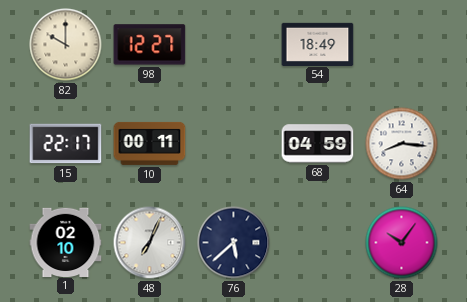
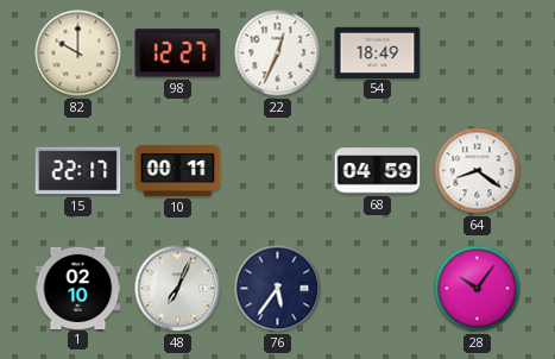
22: none -> 12:34 (278, 53)
64: 8:16 -> 8:21 (478, 171)
76: 5:38 -> 5:36 (278, 289)
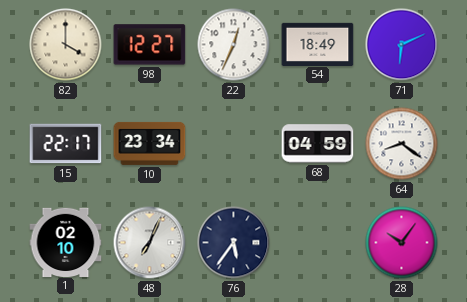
82: 10:00 -> 4:00 (66, 45)
71: none -> 6:11 (402, 45)
10: 00:11 -> 23:34 (150, 143)
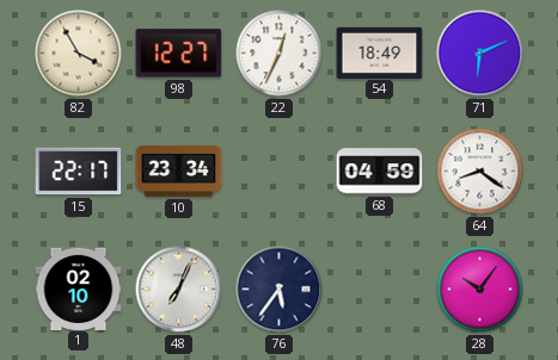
82: 4:00 -> 3:55 (79, 54)
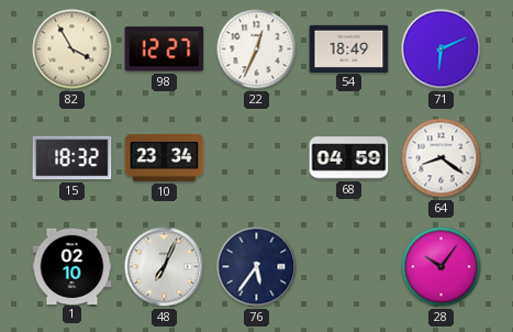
15: 22:17 -> 18:32 (73, 158)
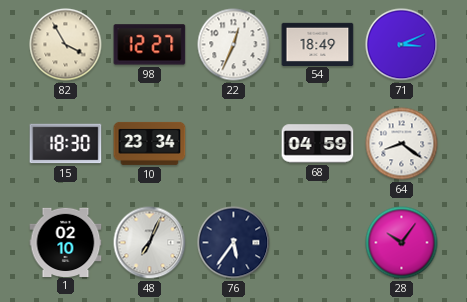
71: 6:11 -> 3:11 (402, 45)
15: 18:32 -> 18:30 (66, 144)
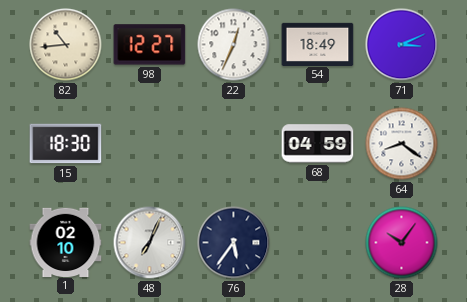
82: 3:55 -> 10:44 (66, 45)
10: 23:34 -> none (150, 143)
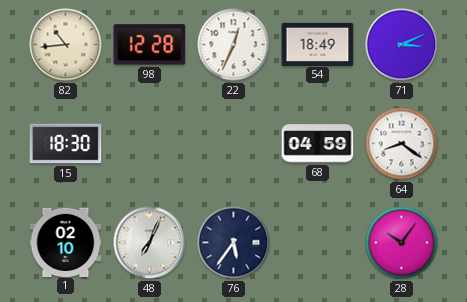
98: 12:27 -> 12:28 (150, 45)
